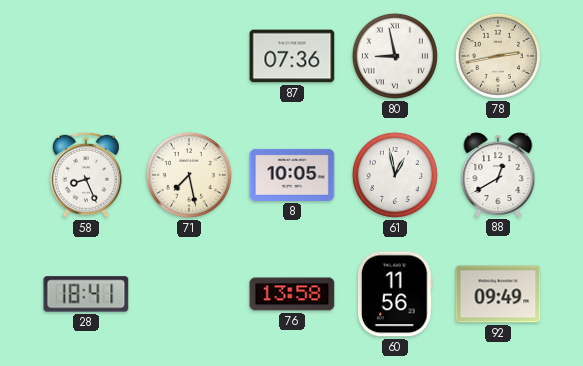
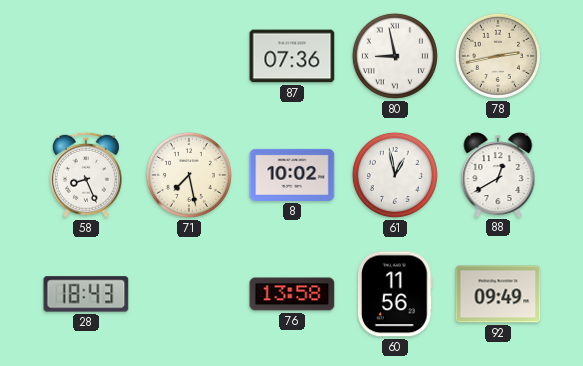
8: 10:05 -> 10:02 (292, 175)
28: 18:41 -> 18:43 (86, 294)
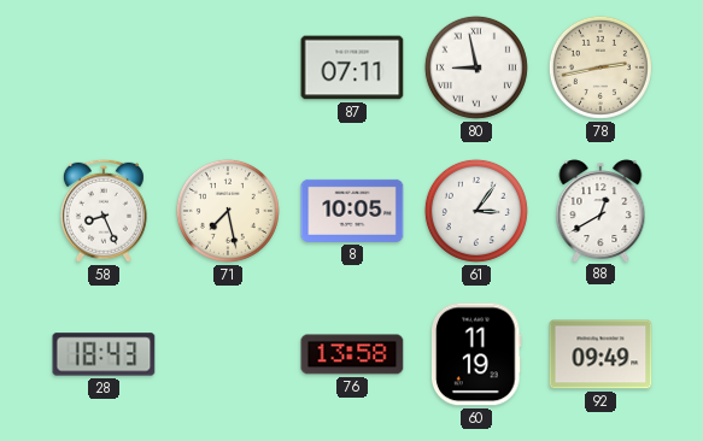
87: 07:36 -> 07:11 (352, 67)
8: 10:02 -> 10:05 (352, 211)
61: 12:58 -> 3:06 (476, 211)
60: 11:56 -> 11:19 (478, 354)
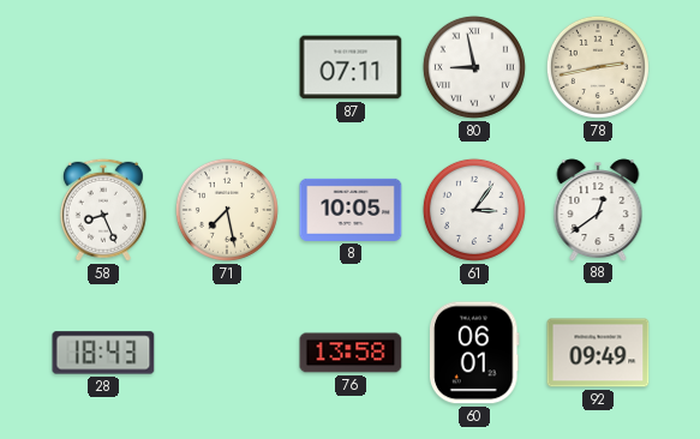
88: 12:40 -> 12:39 (598, 210)
60: 11:19 -> 06:01 (475, 353)
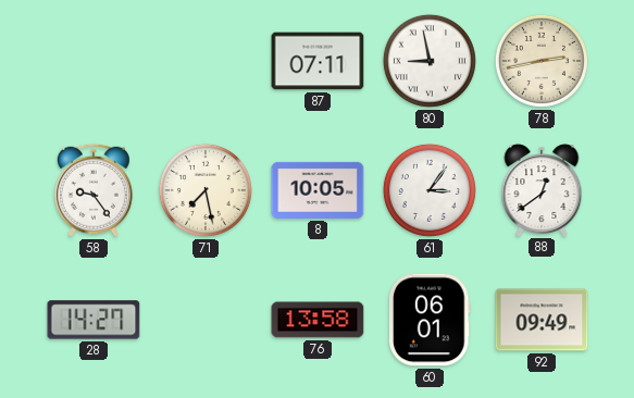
58: 8:26 -> 9:24 (94, 190)
28: 18:43 -> 14:27 (94, 320)
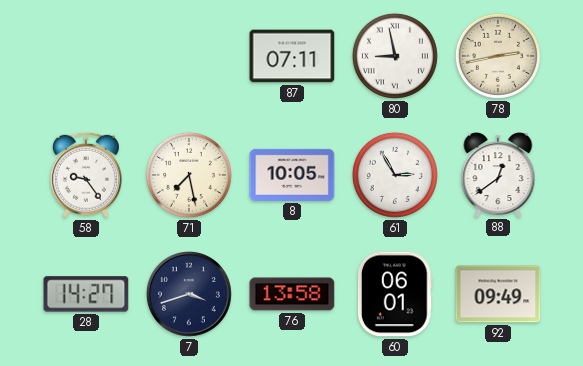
61: 3:06 -> 2:55 (395, 175)
7: none -> 3:42 (189, 294)
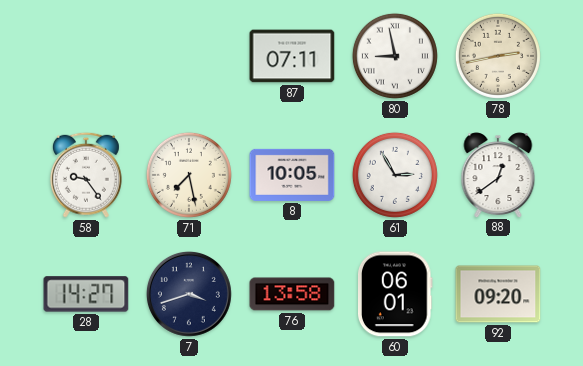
92: 09:49 -> 09:20 (498, 294)
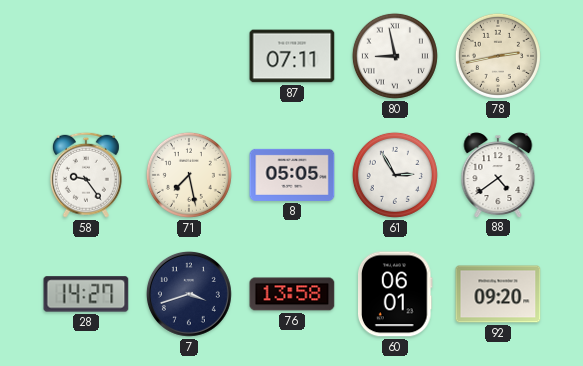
8: 10:05 -> 05:05 (292, 175)
88: 12:39 -> 4:39 (498, 175)
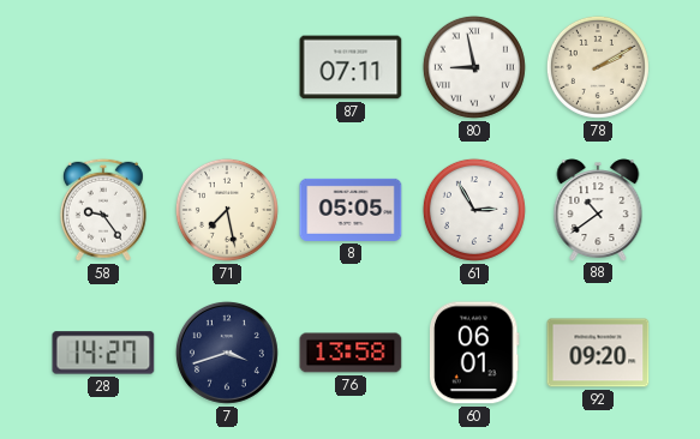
78: 2:43 -> 2:10 (598, 67)
88: 4:39 -> 10:39 (598, 210)
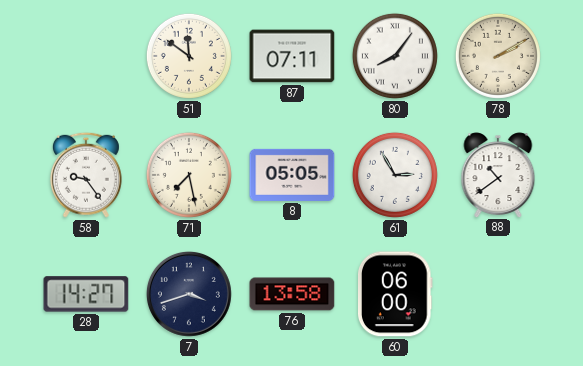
51: none -> 11:51 (189, 56)
80: 8:58 -> 8:06 (395, 56)
60: 06:01 -> 06:00 (396, 294)
92: 09:20 -> none (598, 353)
